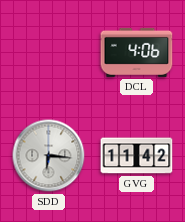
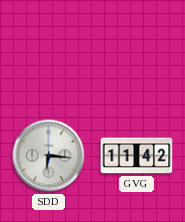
DCL: 4:06 -> none (137, 52)
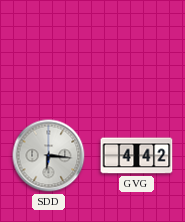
GVG: 11:42 -> 4:42 (137, 156)
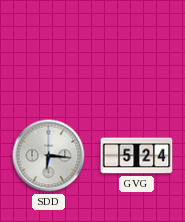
GVG: 4:42 -> 5:24 (137, 156)
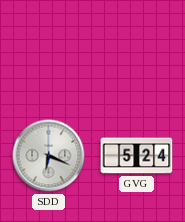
SDD: 6:16 -> 6:19 (49, 156)
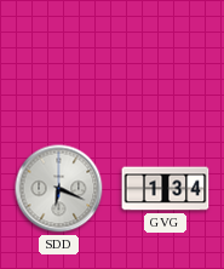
GVG: 5:24 -> 1:34 (166, 189)
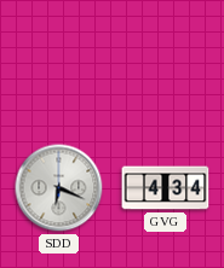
GVG: 1:34 -> 4:34 (166, 188)
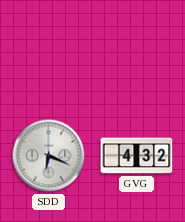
GVG: 4:34 -> 4:32 (137, 156)
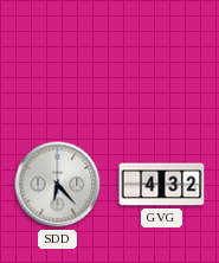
SDD: 6:19 -> 6:23 (58, 185)
